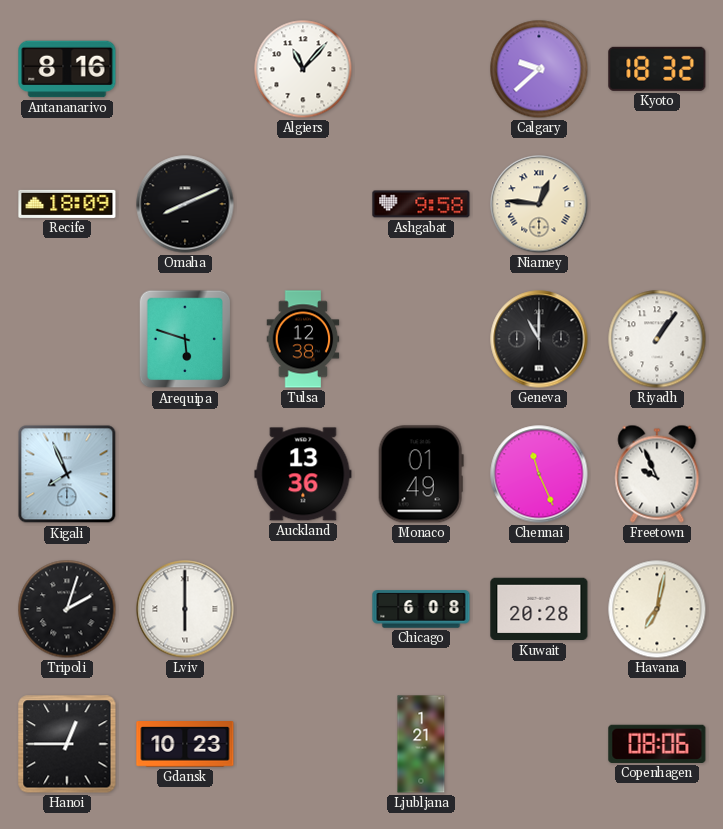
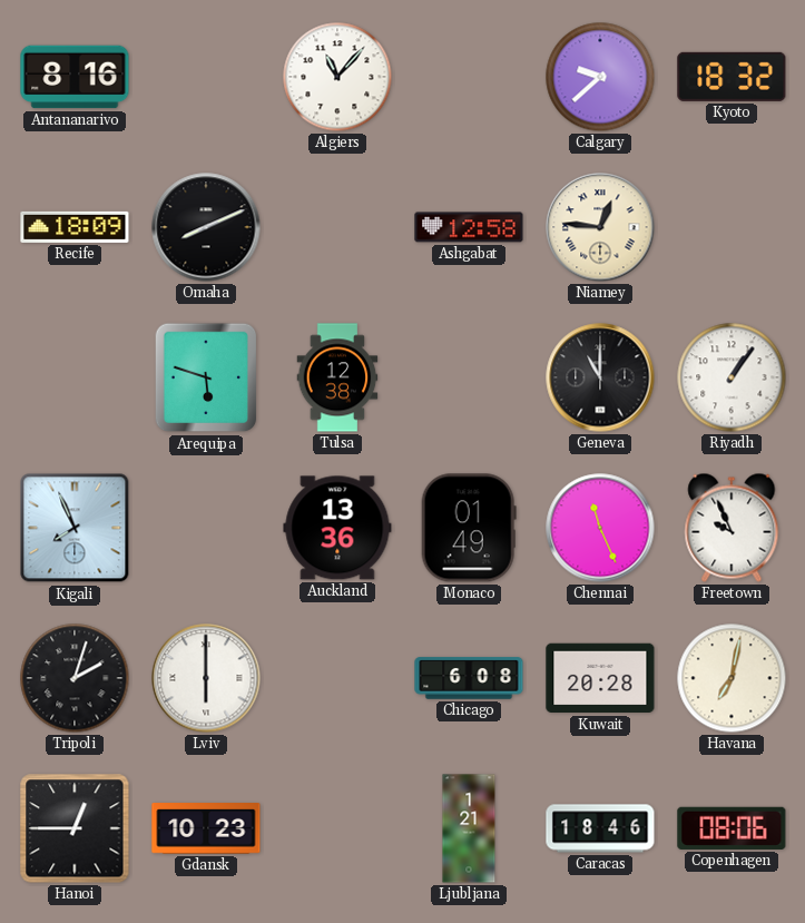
Ashgabat: 9:58 -> 12:58 (469, 227)
Caracas: none -> 18:46 (600, 828)
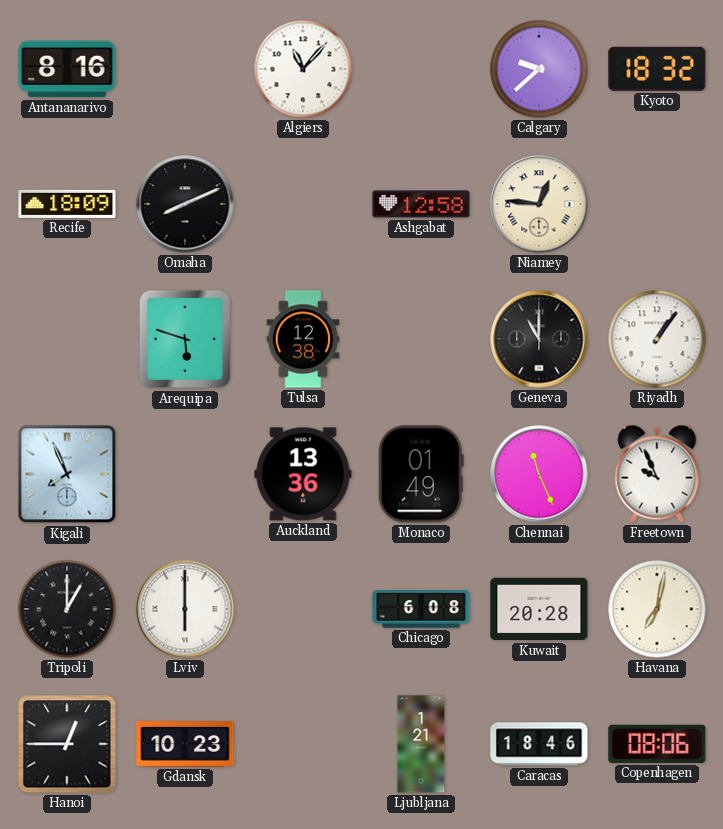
Tripoli: 2:03 -> 1:00 (67, 609)
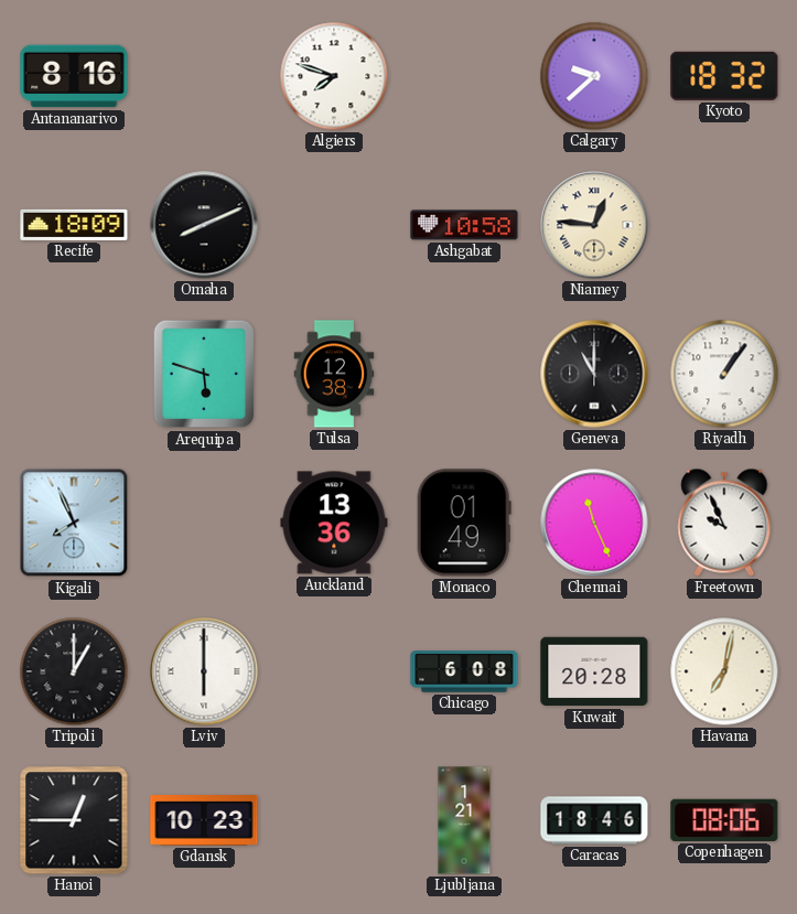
Algiers: 11:07 -> 7:48 (334, 76)
Ashgabat: 12:58 -> 10:58 (464, 225)
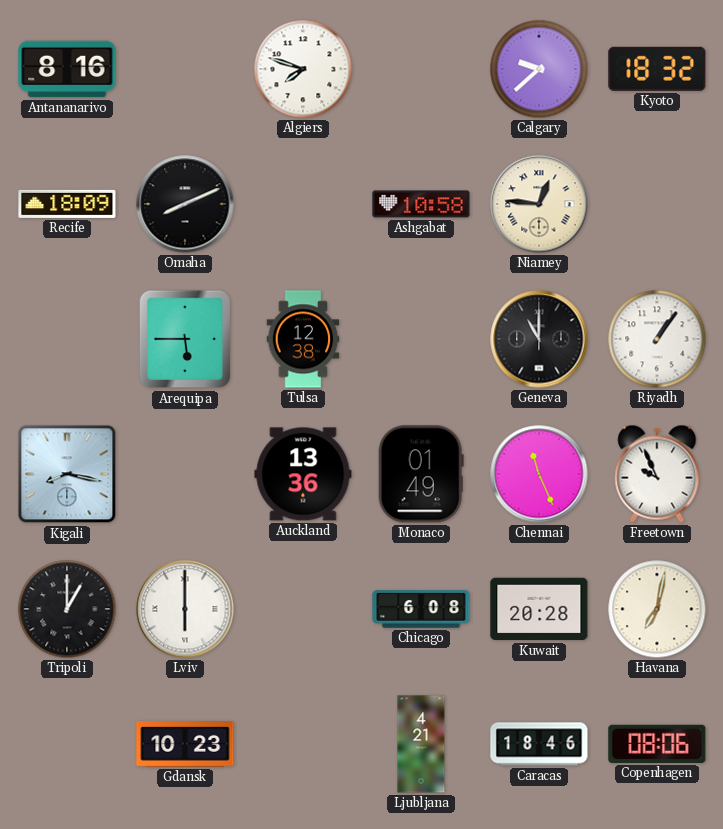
Arequipa: 5:48 -> 5:45 (185, 339)
Kigali: 7:56 -> 8:17 (67, 474)
Hanoi: 12:45 -> none (74, 820)
Ljubljana: 1:21 -> 4:21 (421, 744)
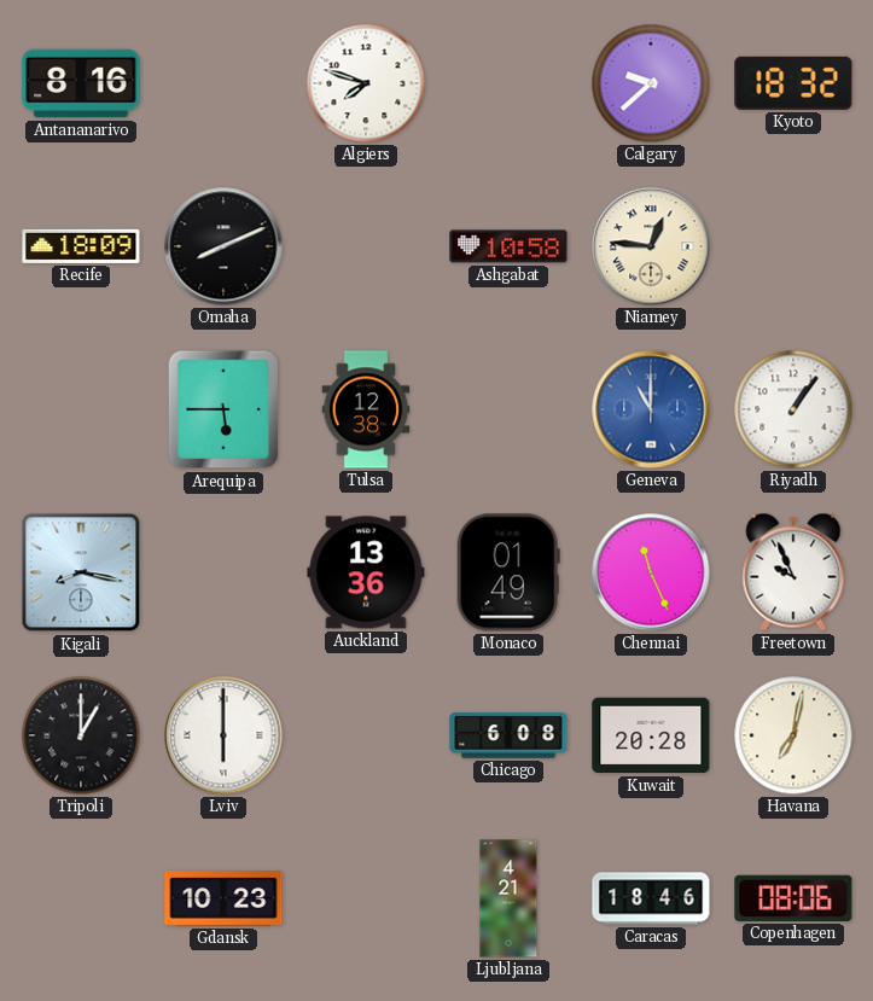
Geneva dial: black -> blue (651, 409)
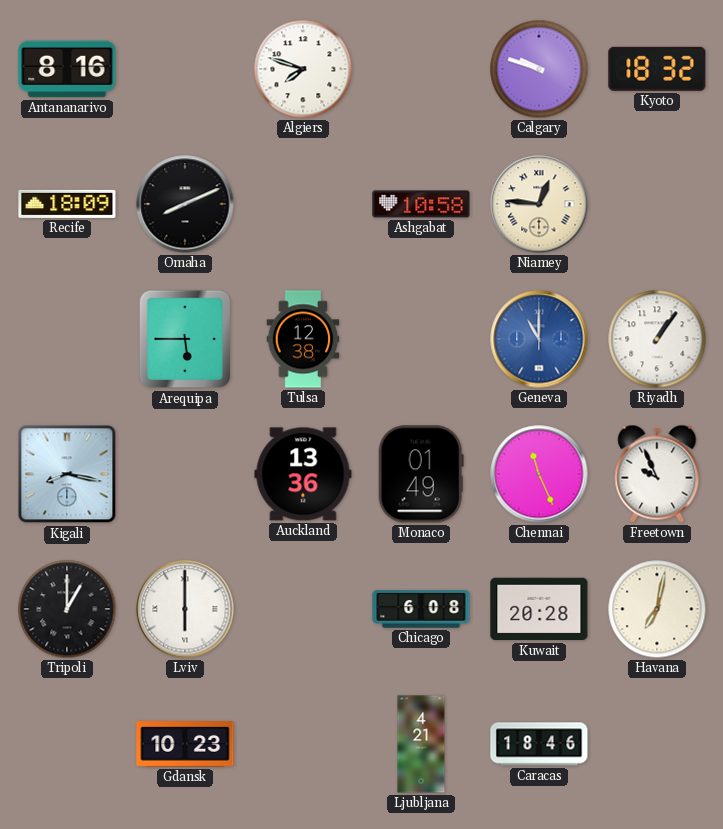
Calgary: 9:38 -> 9:48 (539, 69)
Copenhagen: 08:06 -> none (793, 898)
